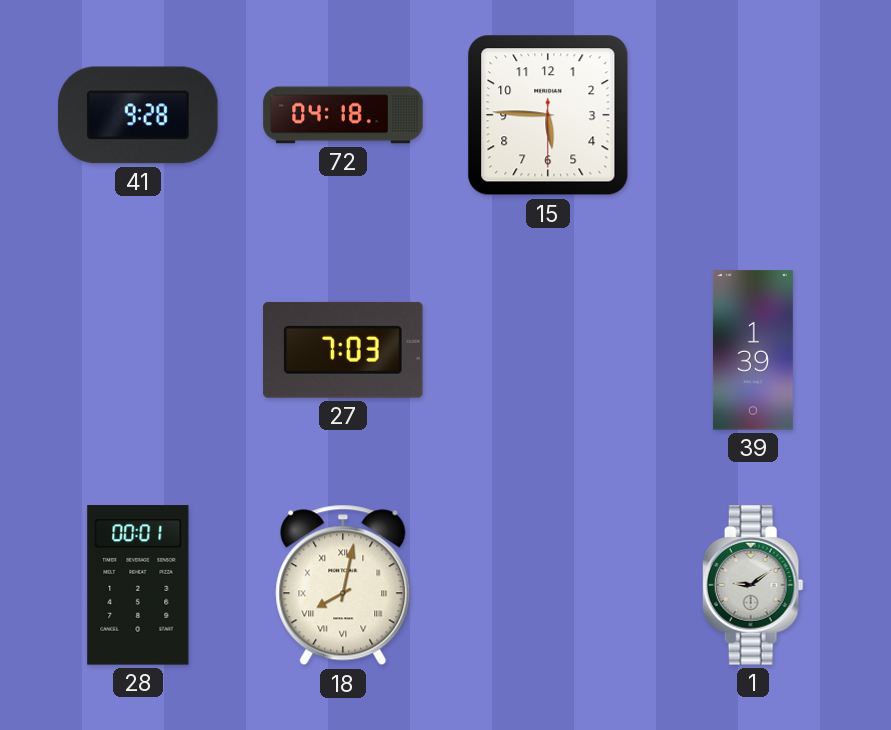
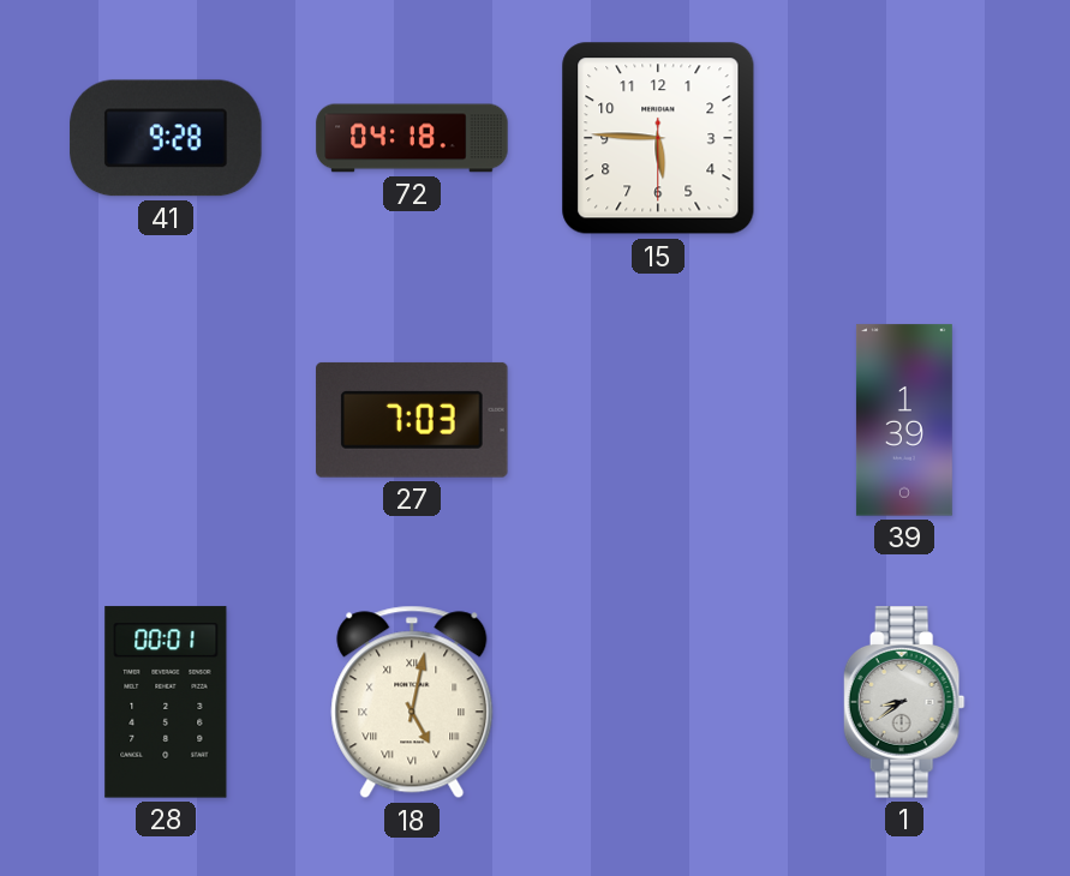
18: 8:02 -> 5:02 (412, 702)
1: 9:09 -> 8:39 (904, 702)
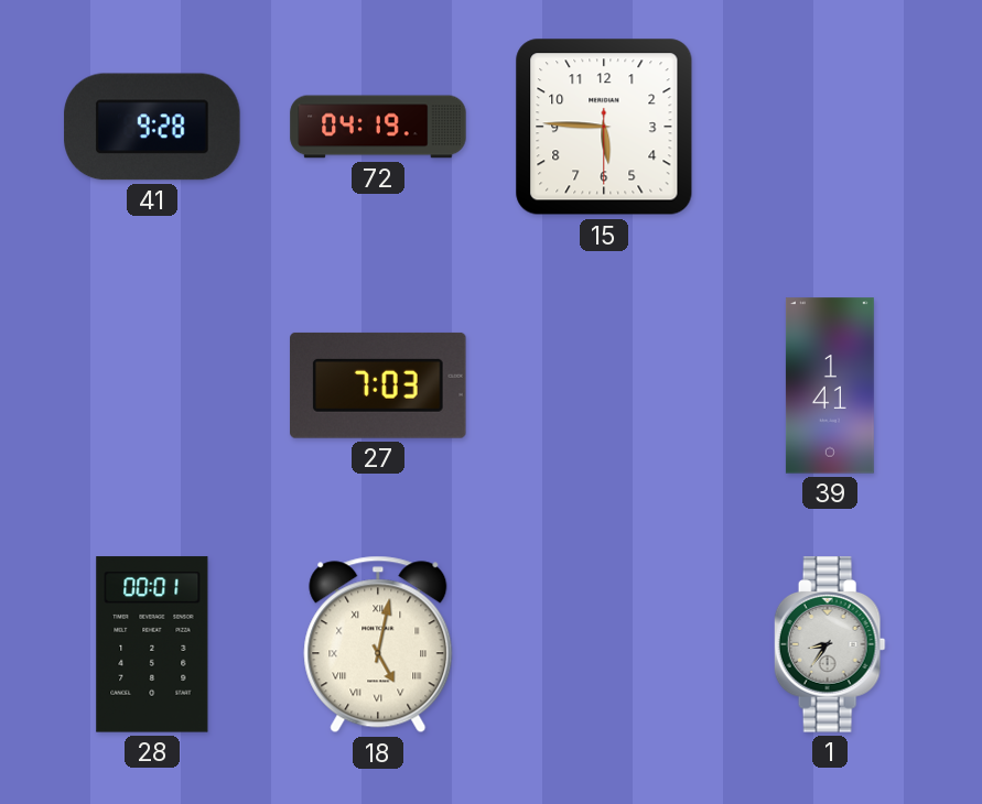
72: 04:18 -> 04:19 (378, 127)
39: 1:39 -> 1:41 (830, 385)
1: 8:39 -> 8:36 (830, 644)
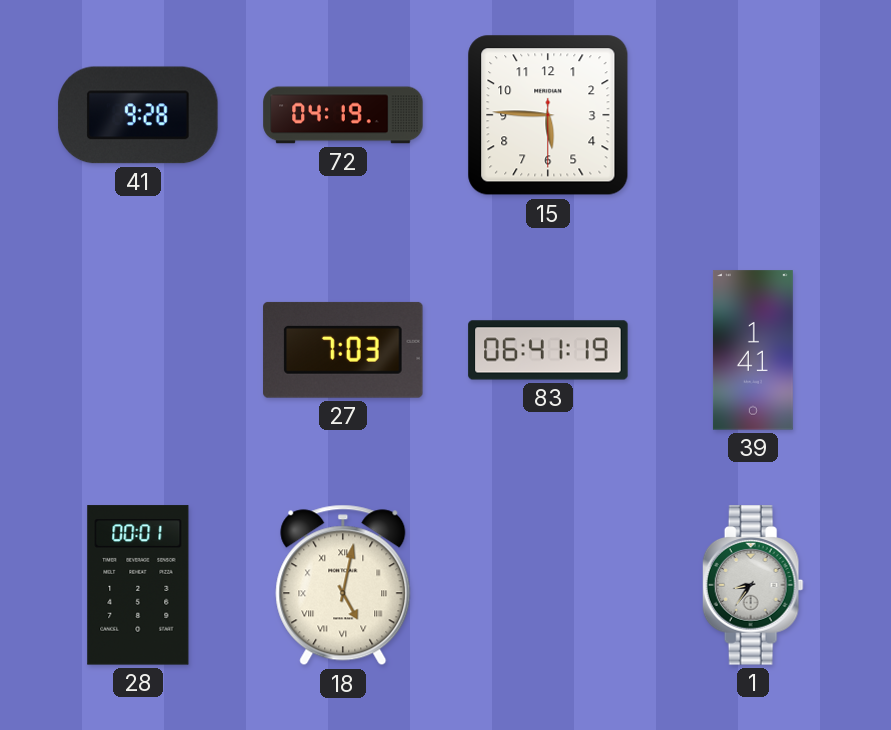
83: none -> 06:41 (548, 350)
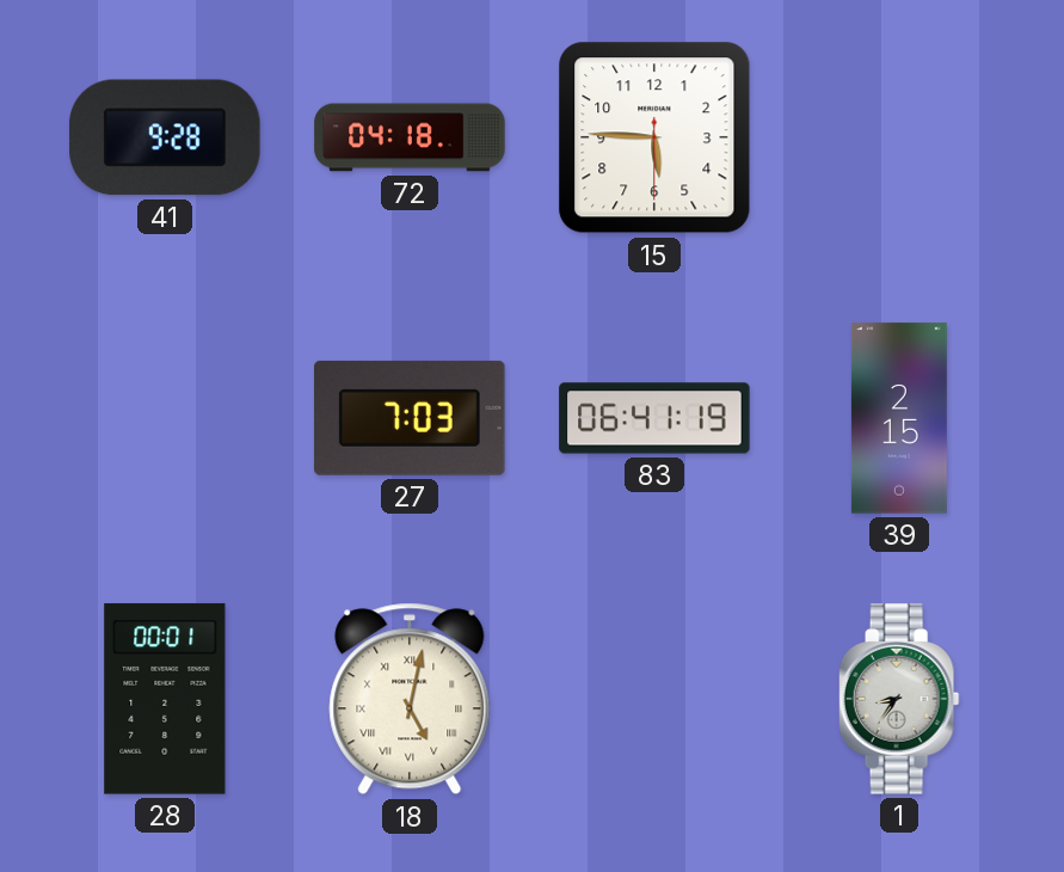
72: 04:19 -> 04:18 (410, 137)
39: 1:41 -> 2:15 (899, 418)
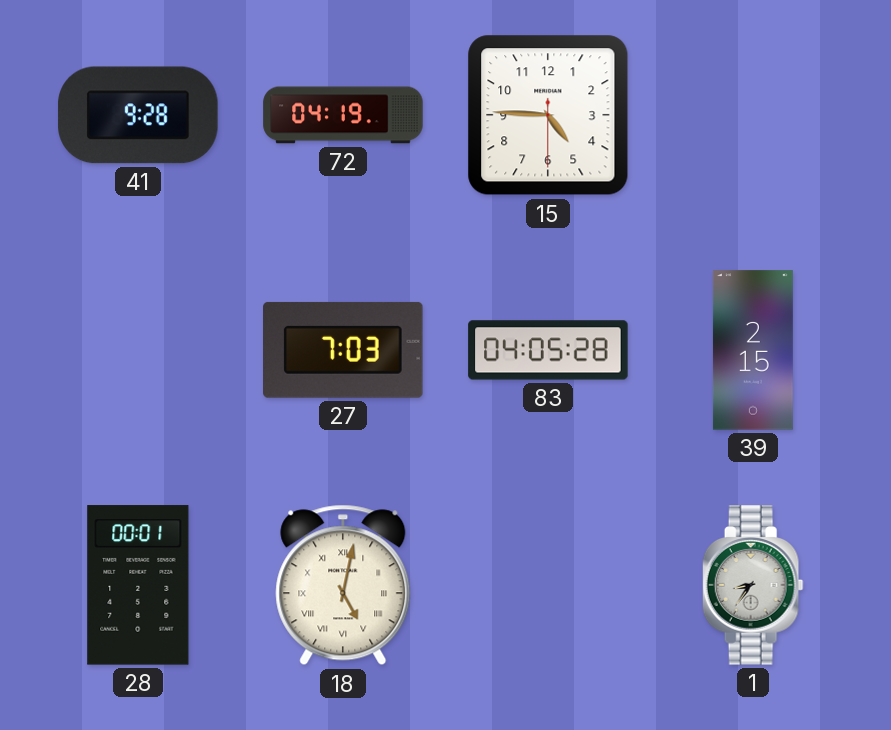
72: 04:18 -> 04:19 (343, 115)
15: 5:45 -> 4:45 (548, 115)
83: 06:41 -> 04:05 (548, 350)
